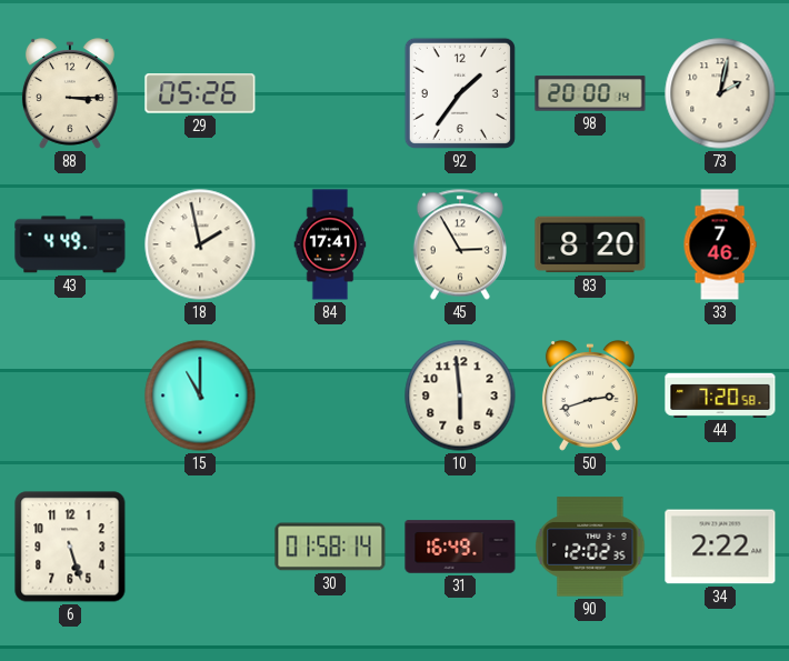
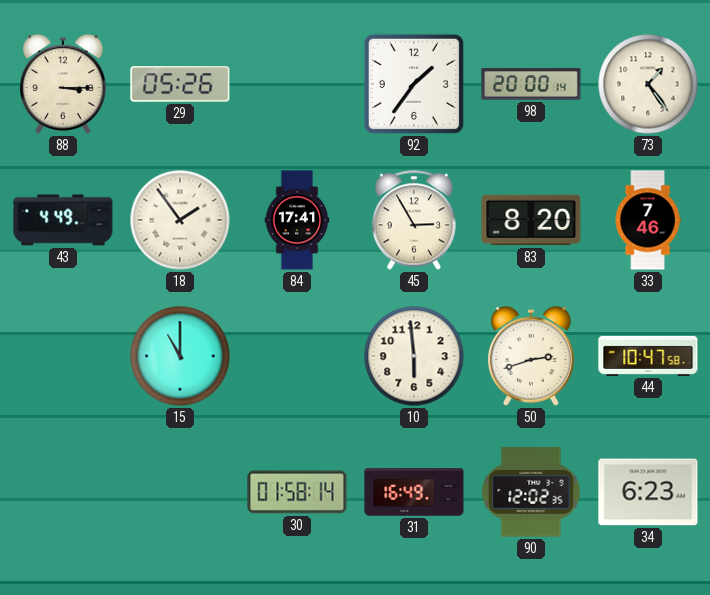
73: 2:02 -> 1:24 (648, 84)
18: 1:58 -> 1:54 (180, 220)
44: 7:20 -> 10:47 (648, 356)
6: 5:27 -> none (70, 547)
34: 2:22 -> 6:23 (648, 492)
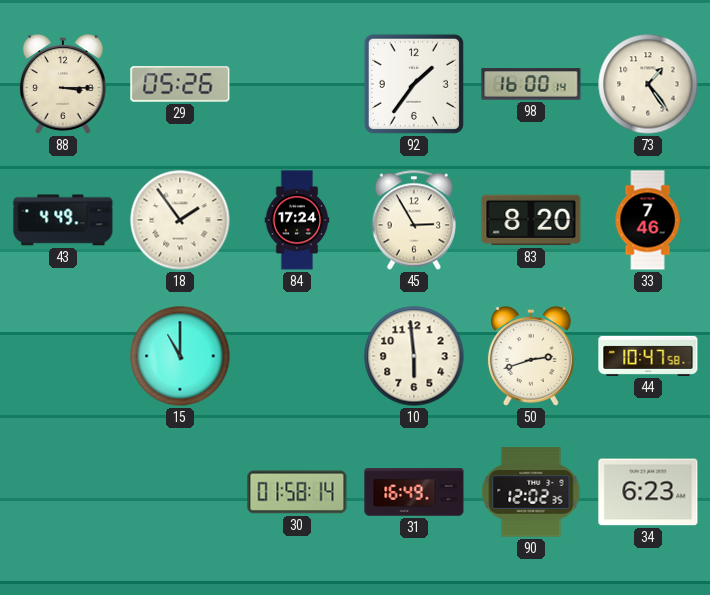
98: 20:00 -> 16:00 (531, 84)
84: 17:41 -> 17:24 (297, 220)
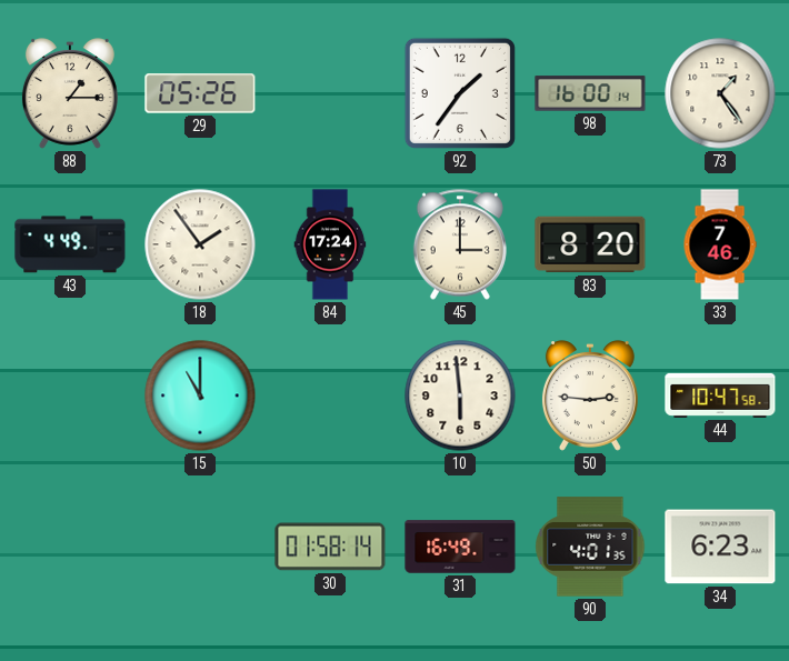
88: 3:15 -> 1:15 (70, 93)
45: 2:55 -> 3:00 (460, 244)
50: 2:42 -> 2:46 (590, 395)
90: 12:02 -> 4:01 (590, 547)
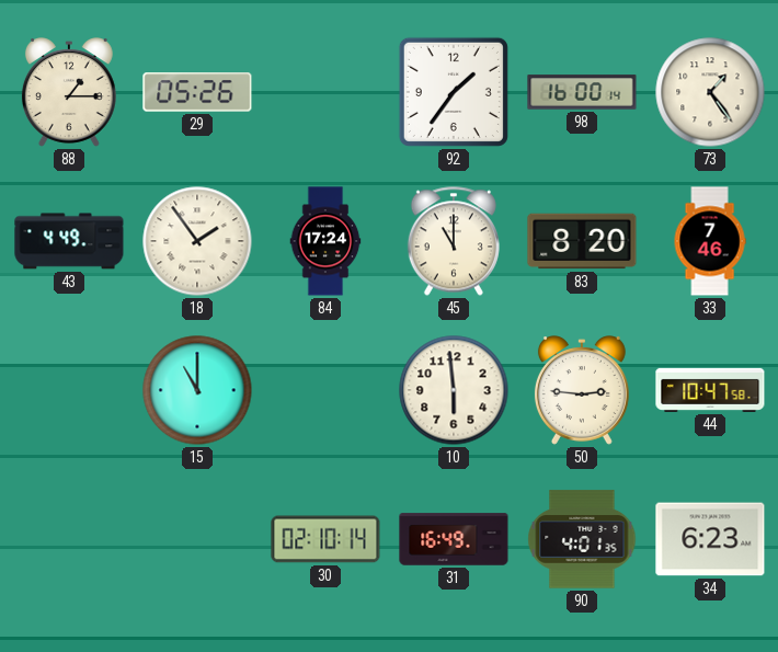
45: 3:00 -> 11:00 (454, 241)
30: 01:58 -> 02:10 (325, 539)
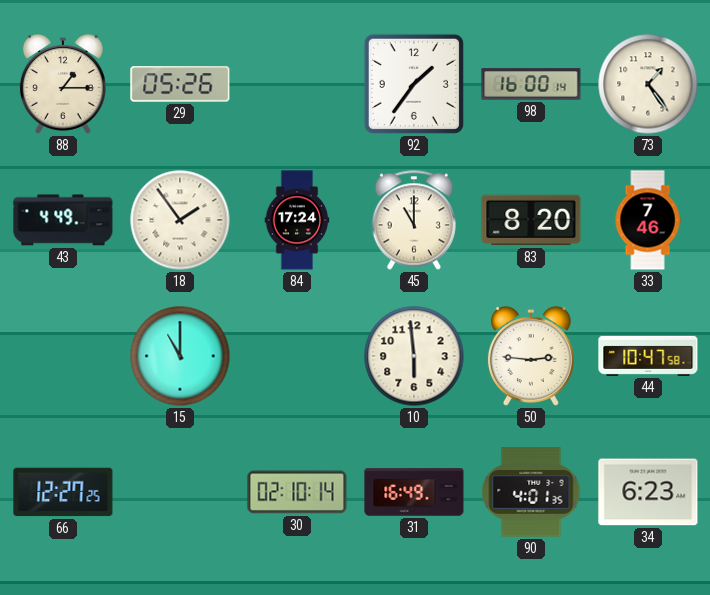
66: none -> 12:27 (63, 492)
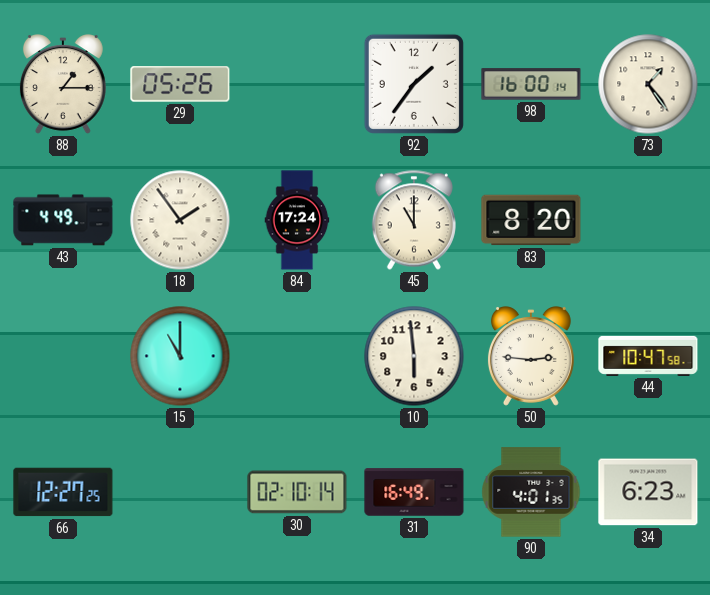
33: 7:46 -> none (648, 220)
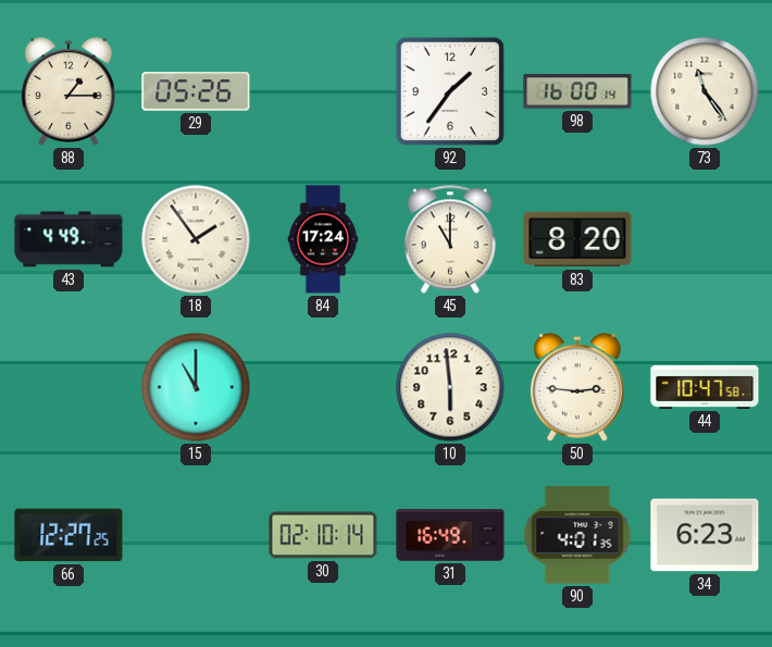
73: 1:24 -> 11:24 (705, 91)
